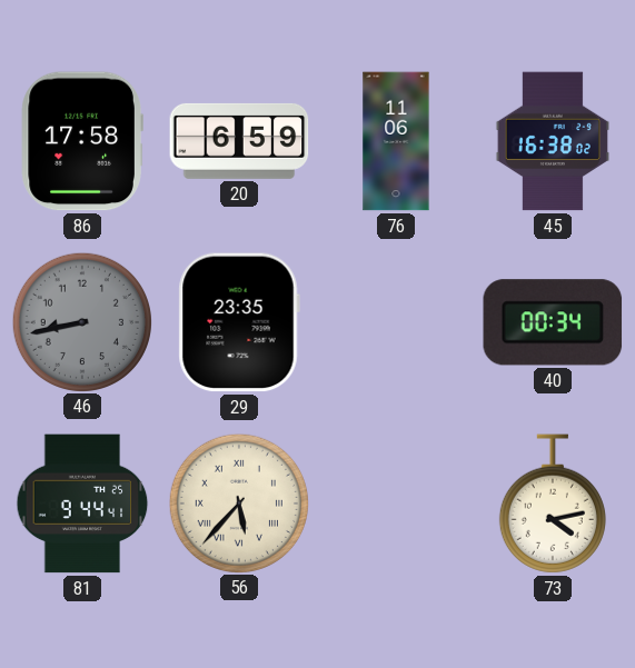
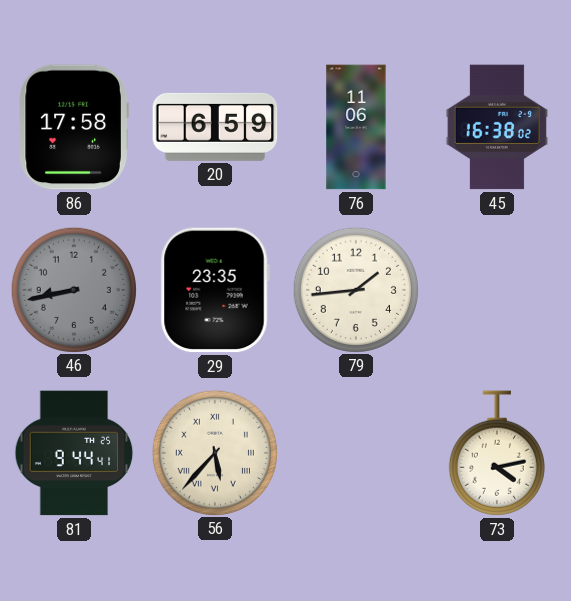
79: none -> 1:44 (355, 289)
40: 00:34 -> none (553, 322)
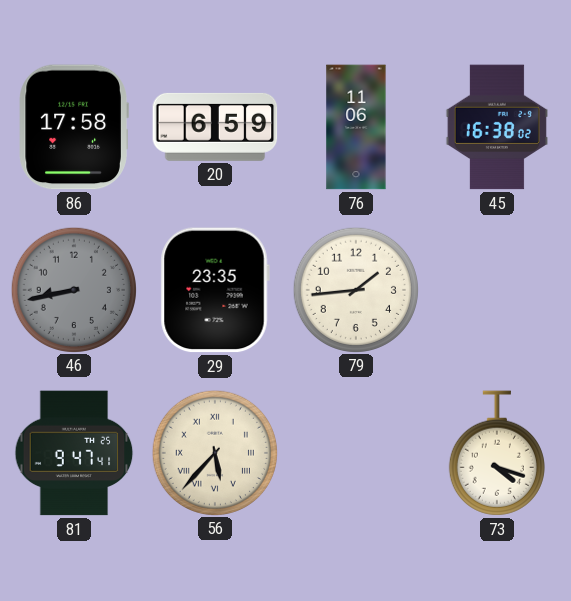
81: 9:44 -> 9:47 (74, 453)
73: 4:13 -> 4:18 (497, 453)
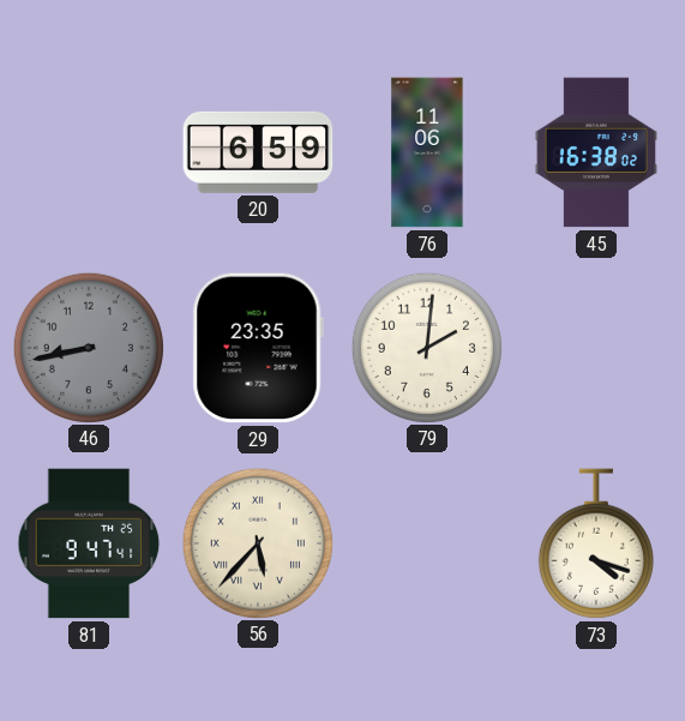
86: 17:58 -> none (74, 127)
79: 1:44 -> 2:01 (426, 347)
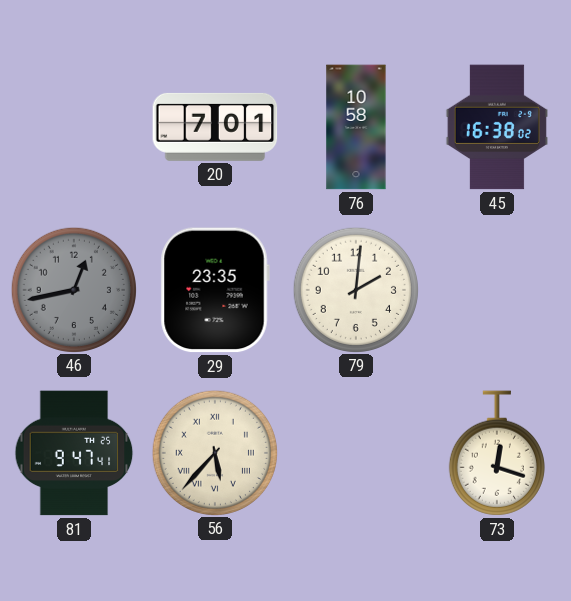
20: 6:59 -> 7:01 (215, 127)
76: 11:06 -> 10:58 (356, 127)
46: 8:43 -> 12:43 (73, 289)
73: 4:18 -> 12:18 (497, 453)
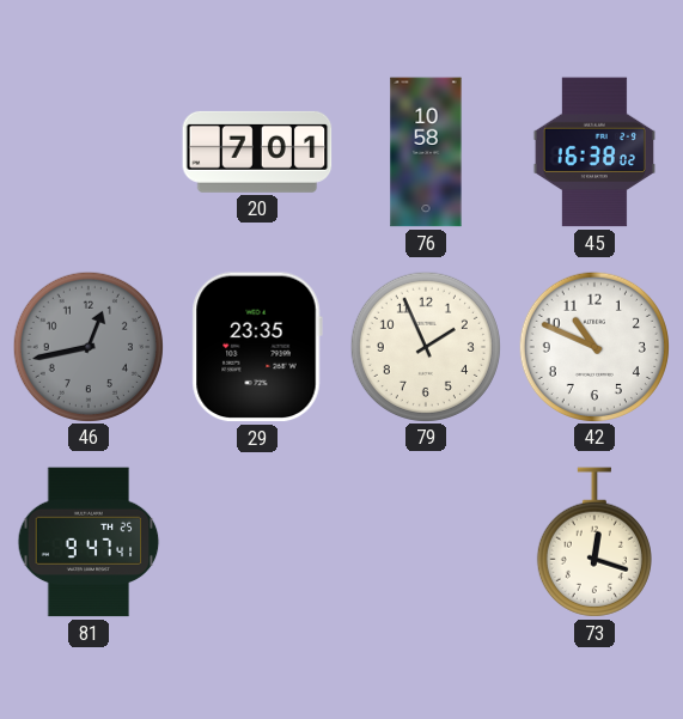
79: 2:01 -> 1:56 (425, 346)
42: none -> 10:49 (593, 346)
56: 5:37 -> none (214, 452)
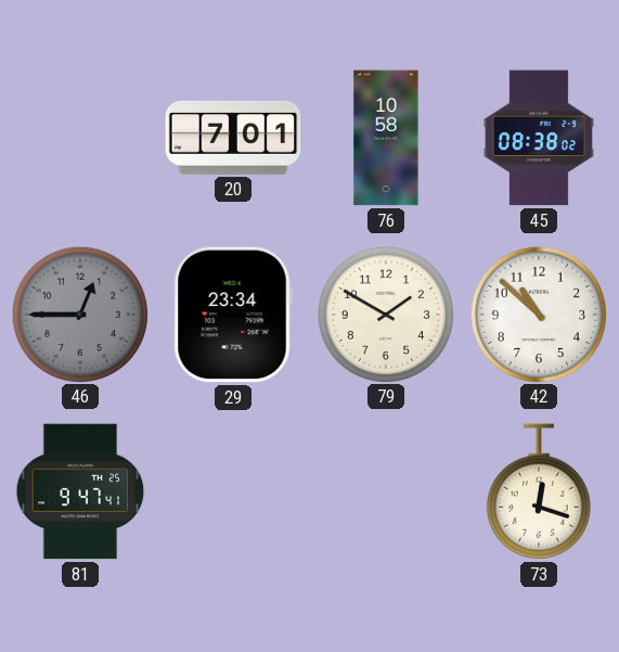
45: 16:38 -> 08:38 (539, 138)
46: 12:43 -> 12:45 (79, 314)
29: 23:35 -> 23:34 (233, 315)
79: 1:56 -> 1:50 (385, 314)
42: 10:49 -> 10:52 (538, 314)
